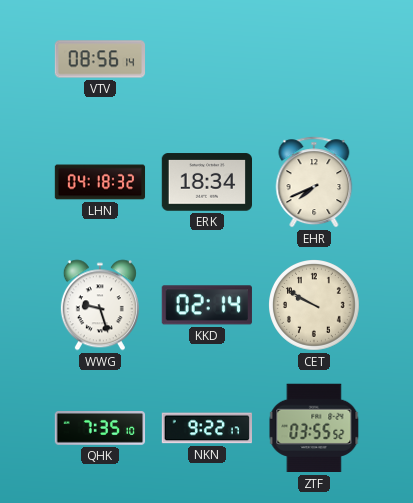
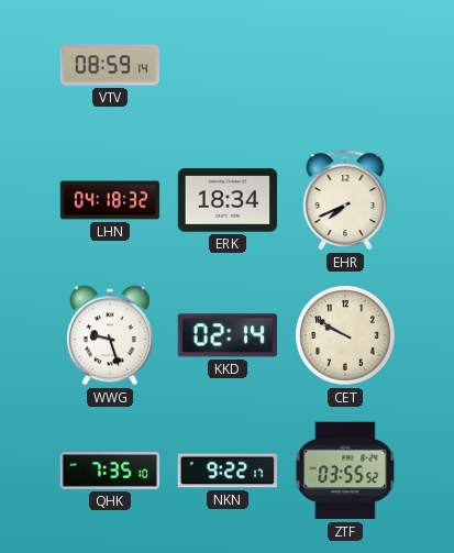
VTV: 08:56 -> 08:59 (110, 65)
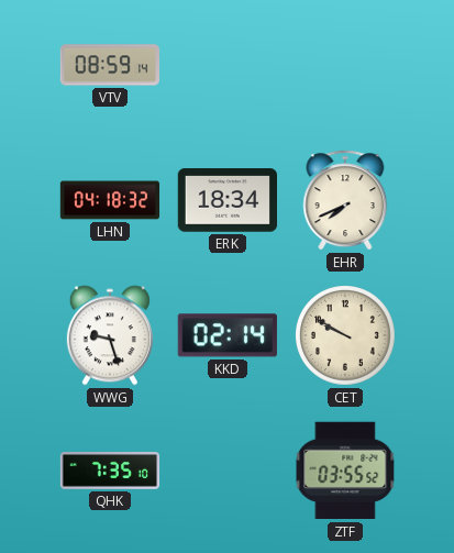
NKN: 9:22 -> none (226, 471)
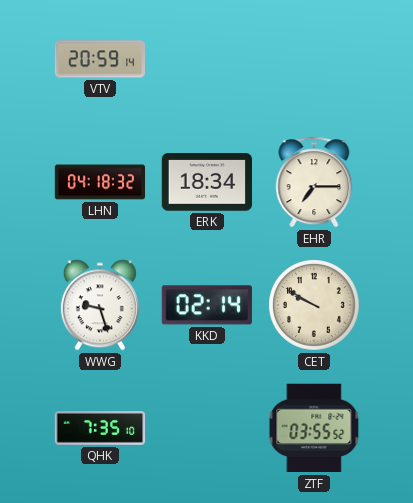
VTV: 08:59 -> 20:59 (100, 59)
EHR: 7:41 -> 7:15 (314, 182)
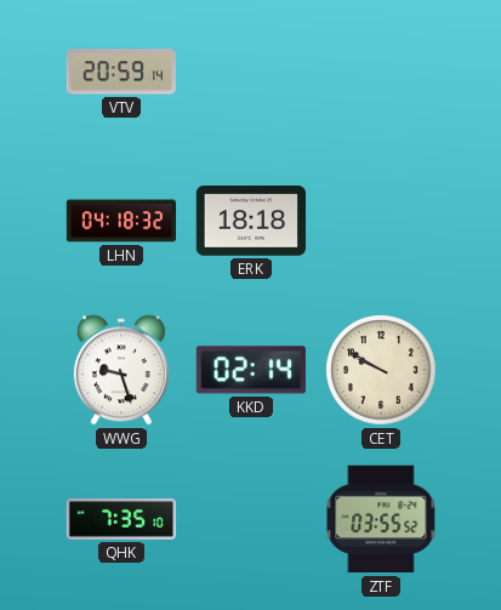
ERK: 18:34 -> 18:18 (250, 221)
EHR: 7:15 -> none (314, 182)
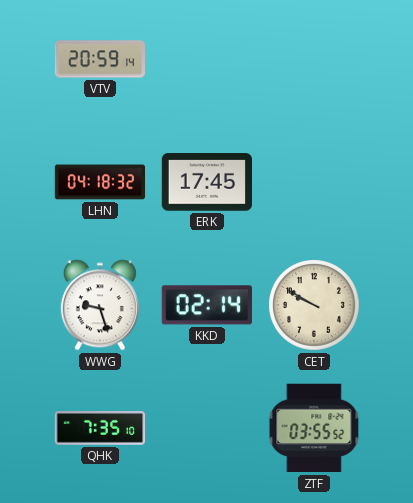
ERK: 18:18 -> 17:45 (206, 182)
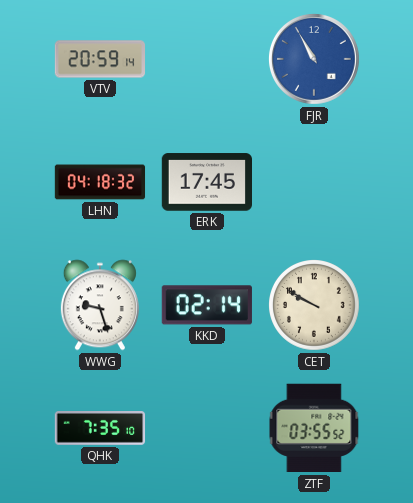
FJR: none -> 10:55 (314, 59)
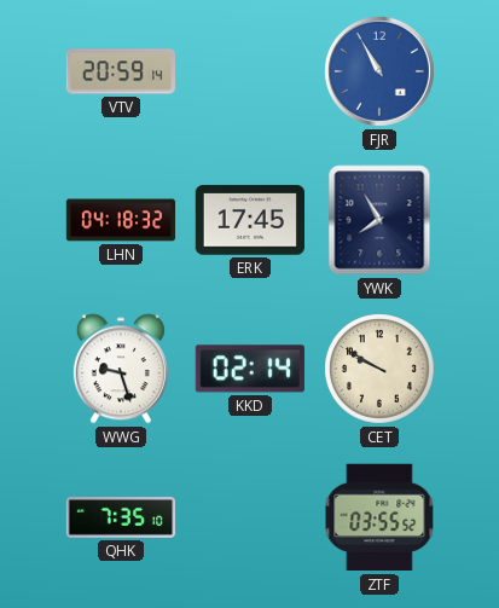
YWK: none -> 7:55 (379, 220)
